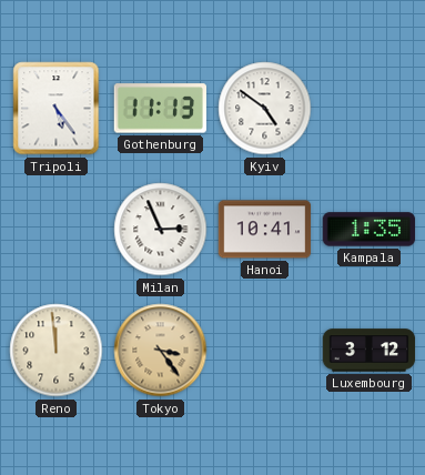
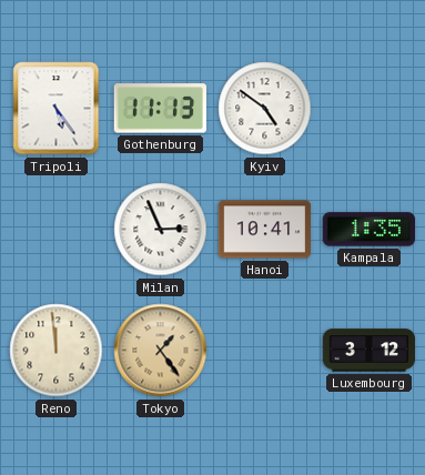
Tokyo: 3:24 -> 1:24 (161, 351)
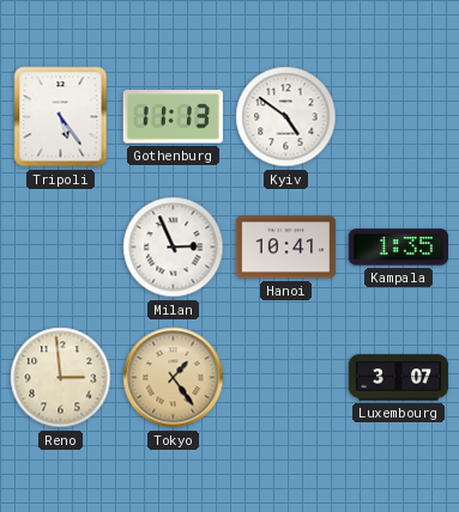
Reno: 11:59 -> 2:59 (61, 378)
Luxembourg: 3:12 -> 3:07 (399, 378)
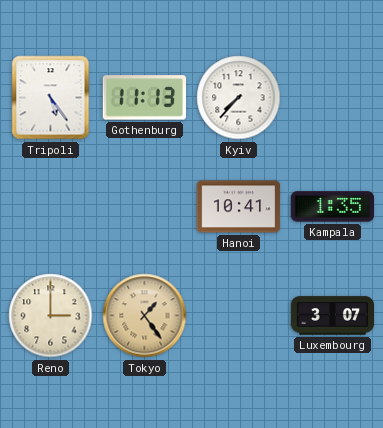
Kyiv: 4:51 -> 7:37 (239, 98)
Milan: 2:56 -> none (174, 248)
Reno: 2:59 -> 3:00 (51, 316)
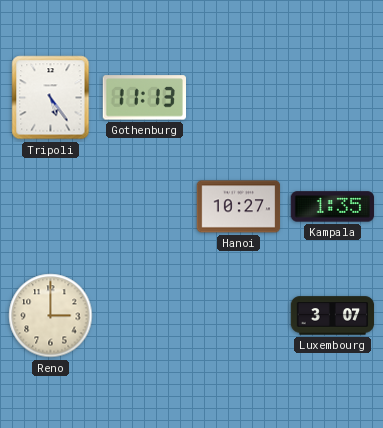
Kyiv: 7:37 -> none (239, 98)
Hanoi: 10:41 -> 10:27 (239, 207)
Tokyo: 1:24 -> none (145, 316)
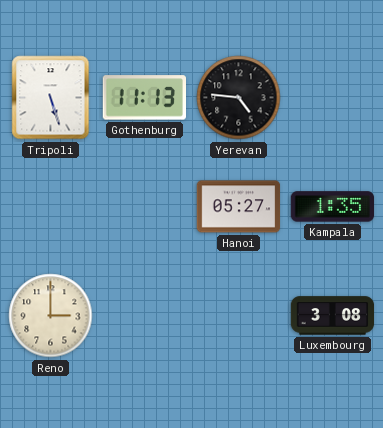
Tripoli: 5:24 -> 5:27 (51, 98)
Yerevan: none -> 4:46 (239, 98)
Hanoi: 10:27 -> 05:27 (239, 207)
Luxembourg: 3:07 -> 3:08 (333, 316)
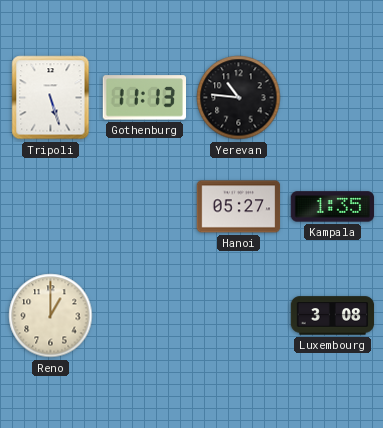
Yerevan: 4:46 -> 10:46 (239, 98)
Reno: 3:00 -> 1:00 (51, 316)
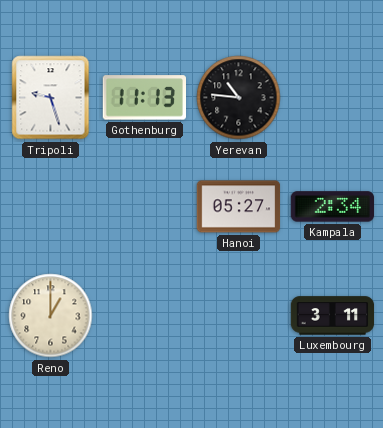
Tripoli: 5:27 -> 9:27 (51, 98)
Kampala: 1:35 -> 2:34 (333, 207)
Luxembourg: 3:08 -> 3:11 (333, 316)
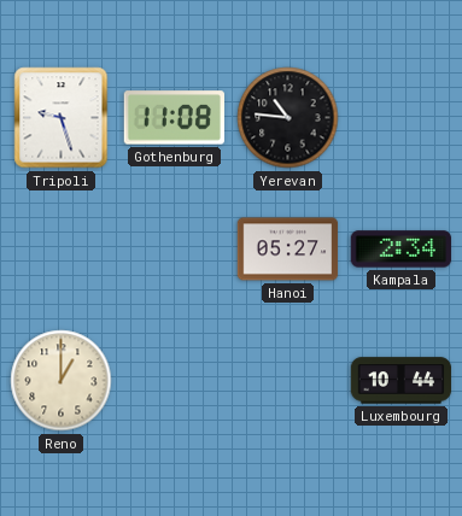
Gothenburg: 11:13 -> 11:08 (174, 118)
Luxembourg: 3:11 -> 10:44 (402, 381)
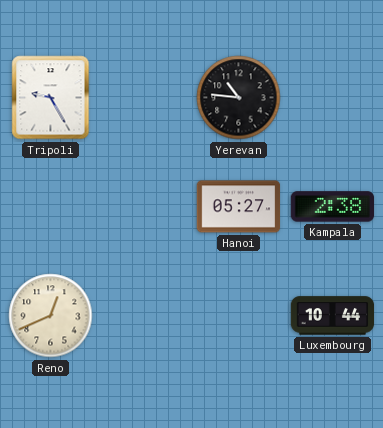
Tripoli: 9:27 -> 9:25 (51, 98)
Gothenburg: 11:08 -> none (174, 118)
Kampala: 2:34 -> 2:38 (333, 207)
Reno: 1:00 -> 12:41 (51, 316)
